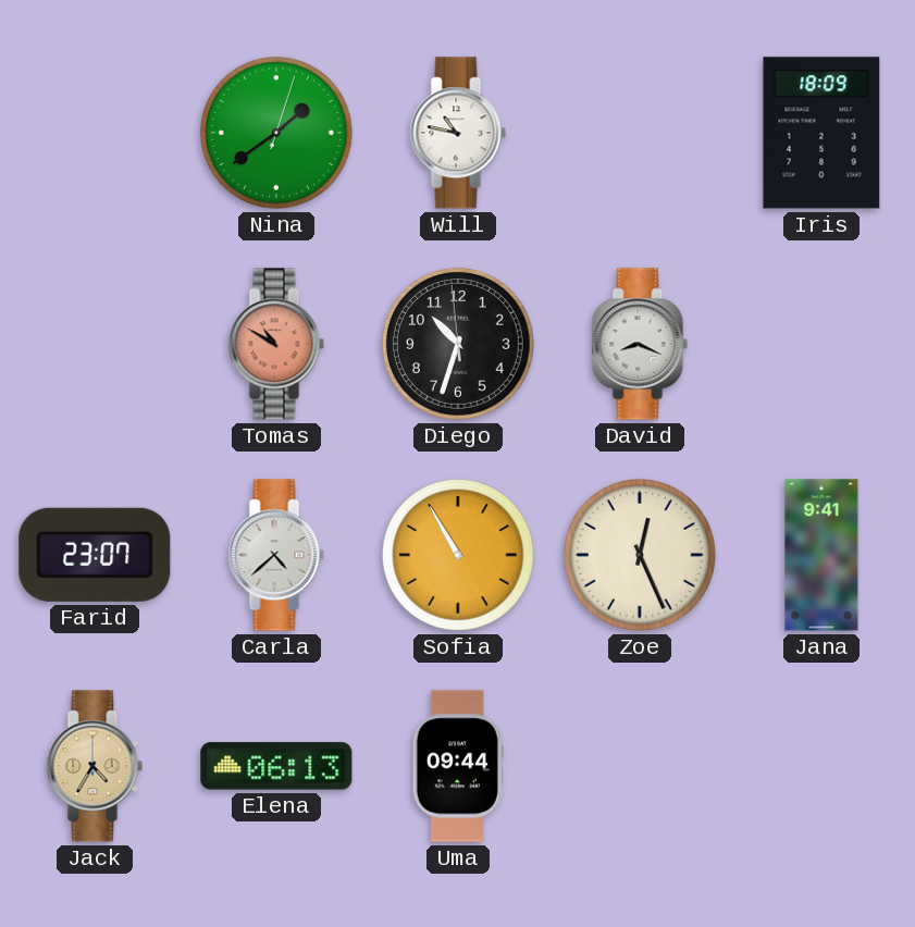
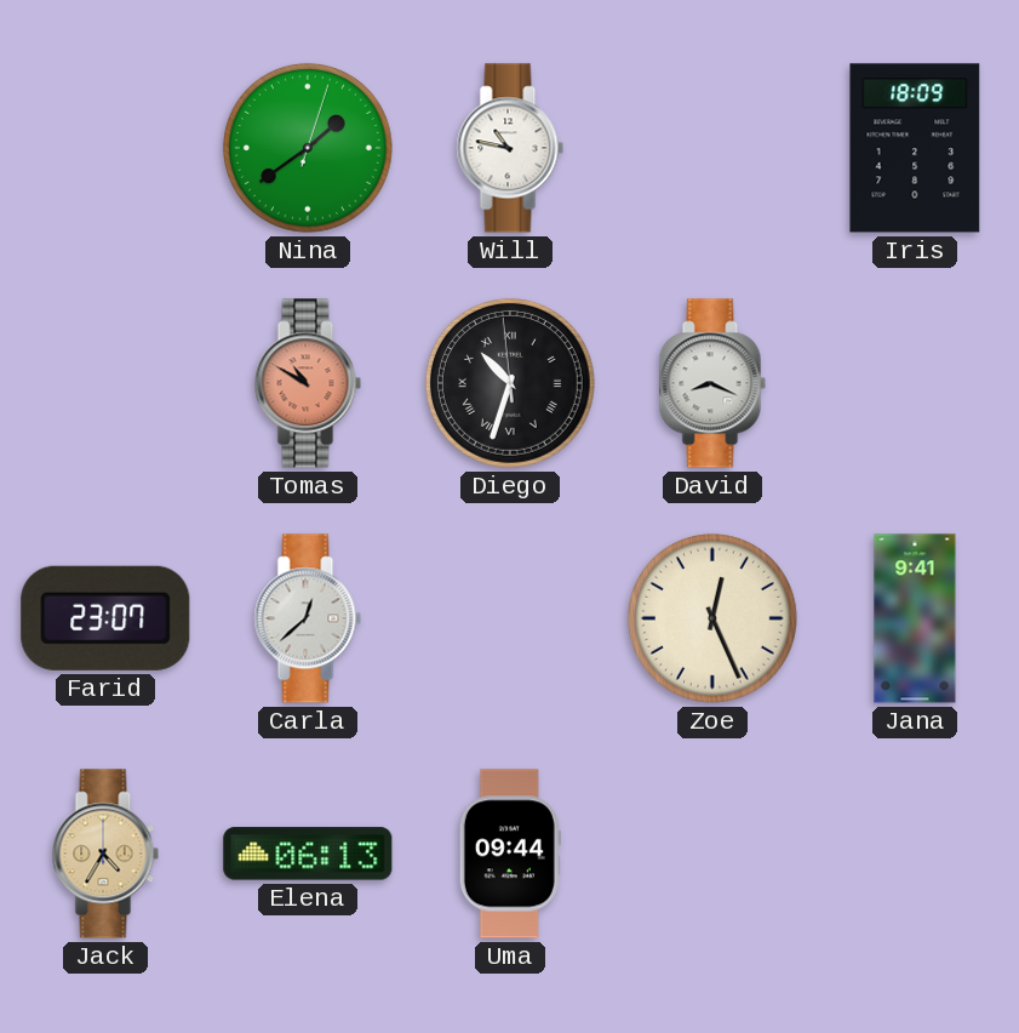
Diego numerals: Arabic -> Roman (510, 383)
Carla: 4:38 -> 12:38 (308, 618)
Sofia: 10:55 -> none (458, 555)
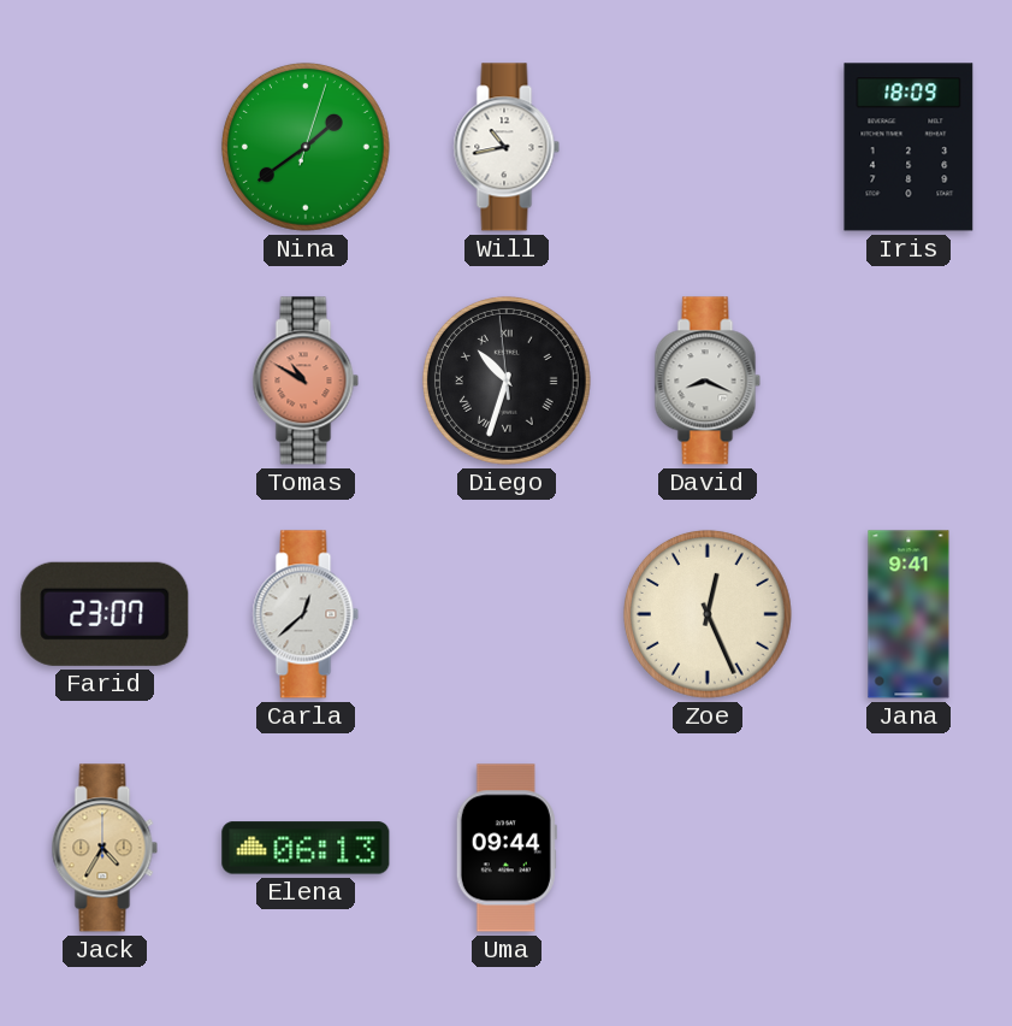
Will: 10:47 -> 10:43 (507, 147)
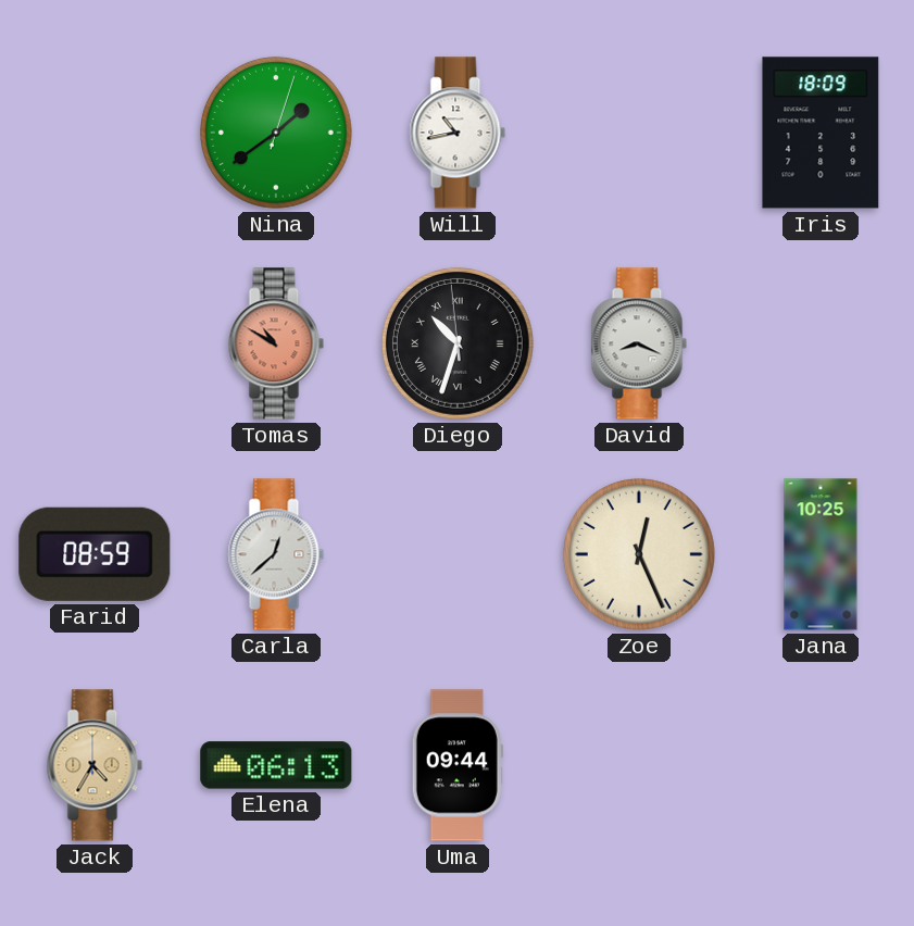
Farid: 23:07 -> 08:59 (95, 554)
Jana: 9:41 -> 10:25 (821, 554)
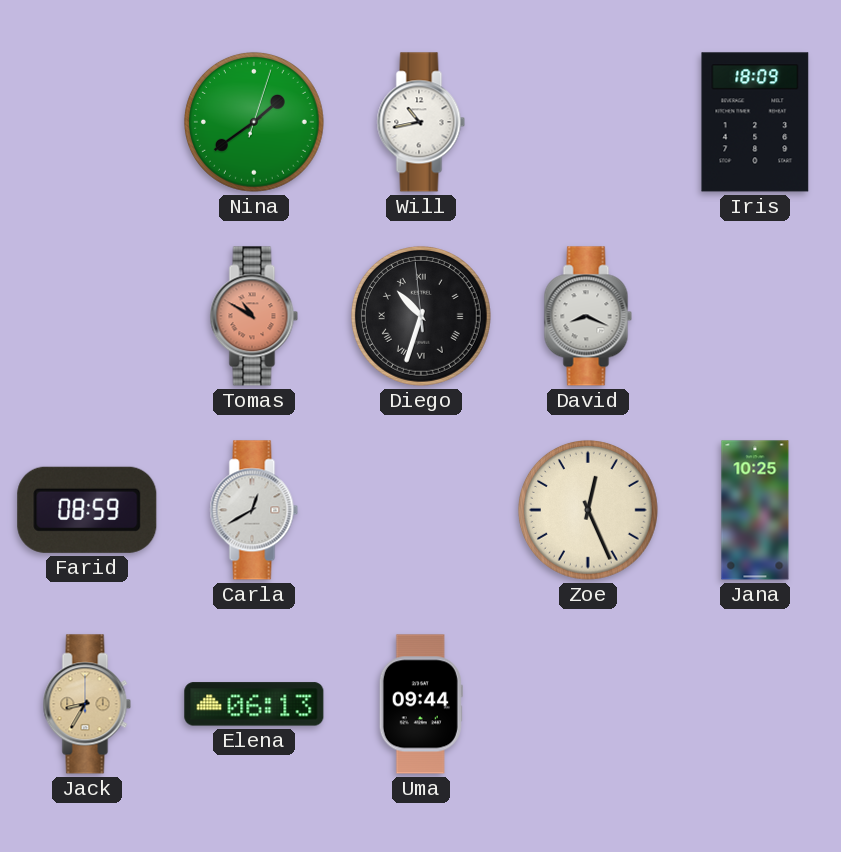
Carla: 12:38 -> 12:40 (254, 510)
Jack: 4:35 -> 8:35 (87, 704)
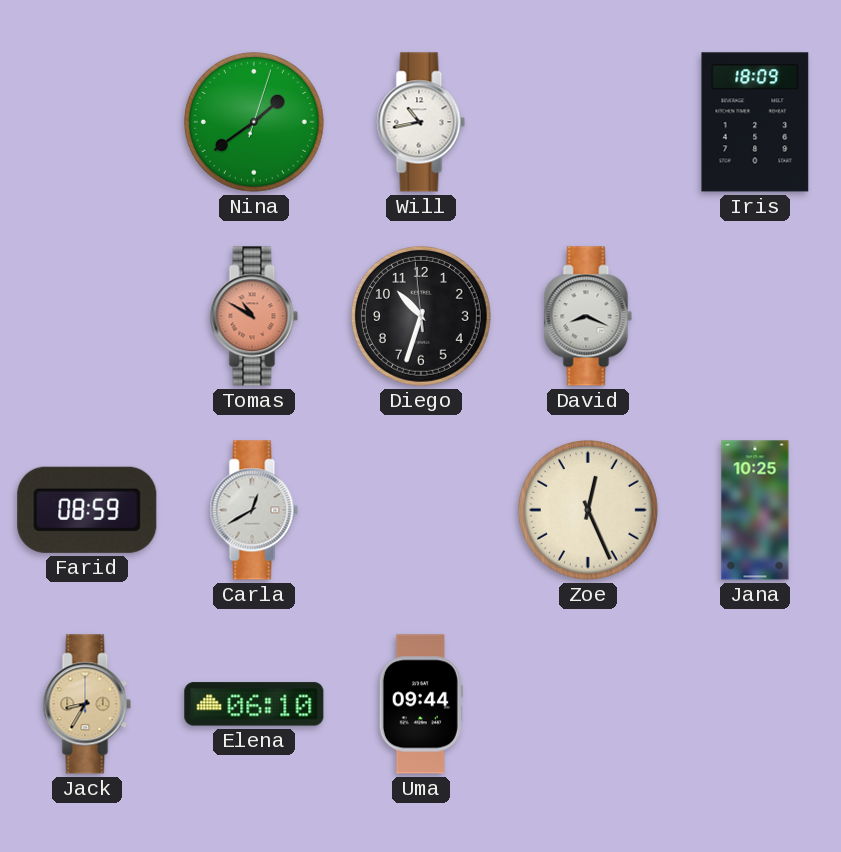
Diego numerals: Roman -> Arabic (421, 316)
Elena: 06:13 -> 06:10 (254, 704)
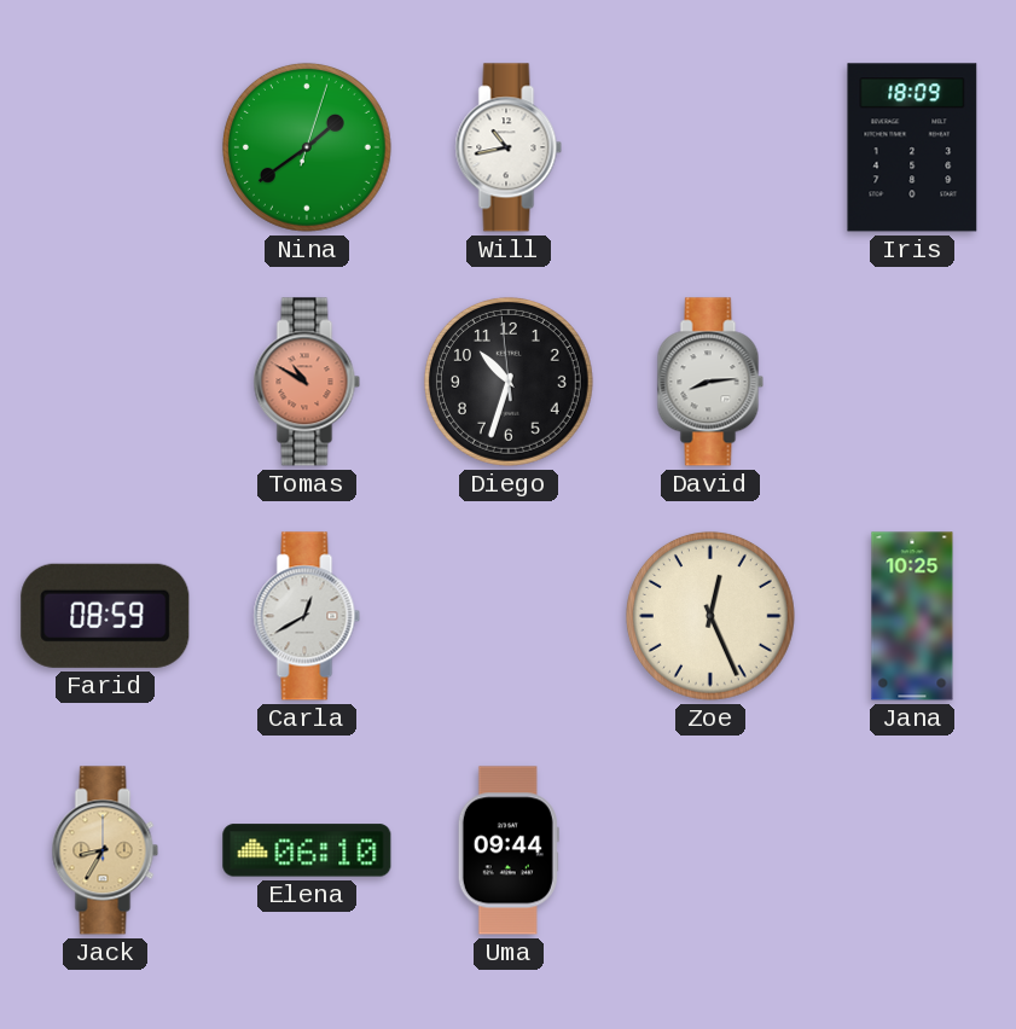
David: 8:19 -> 8:14 (710, 382)
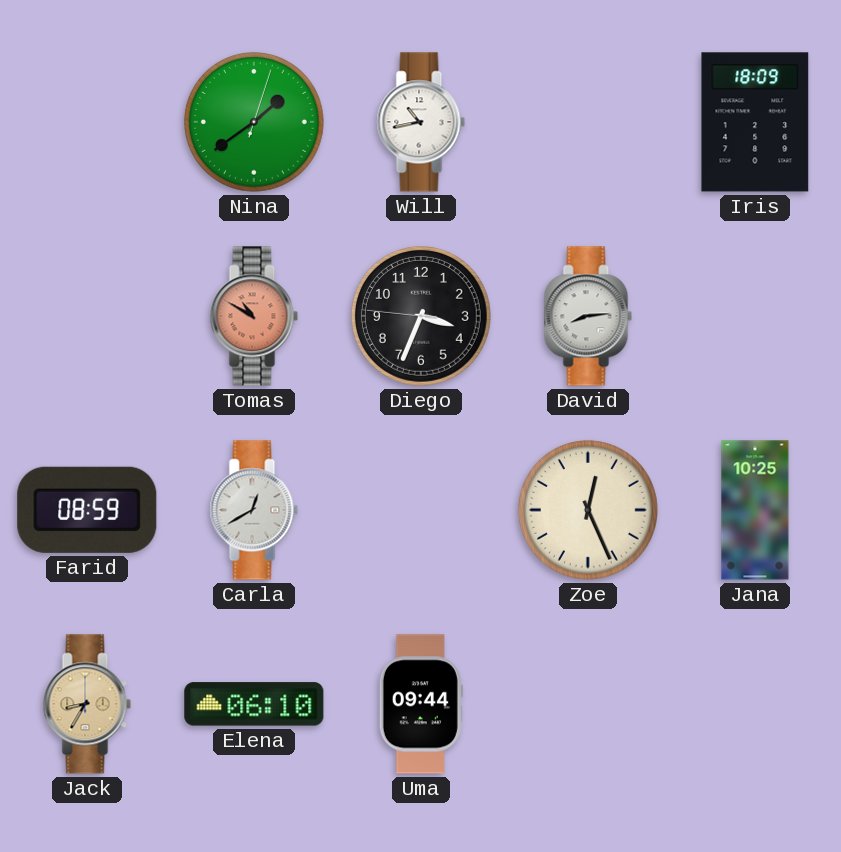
Diego: 10:32 -> 3:33 (421, 316)
